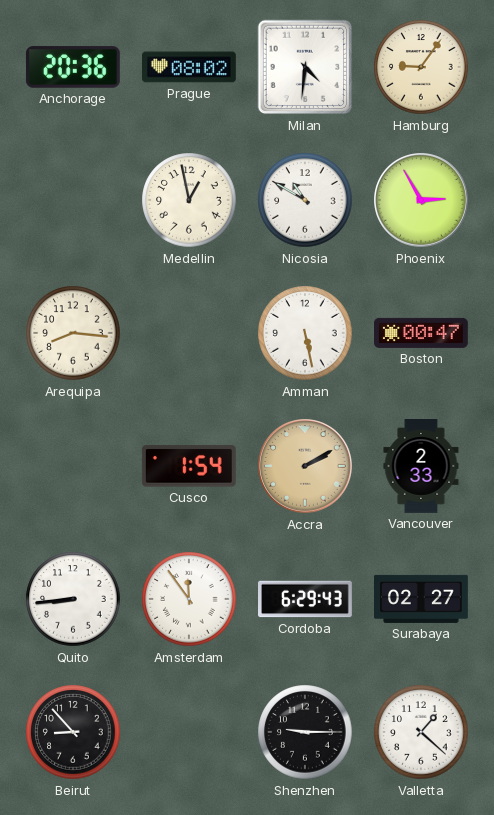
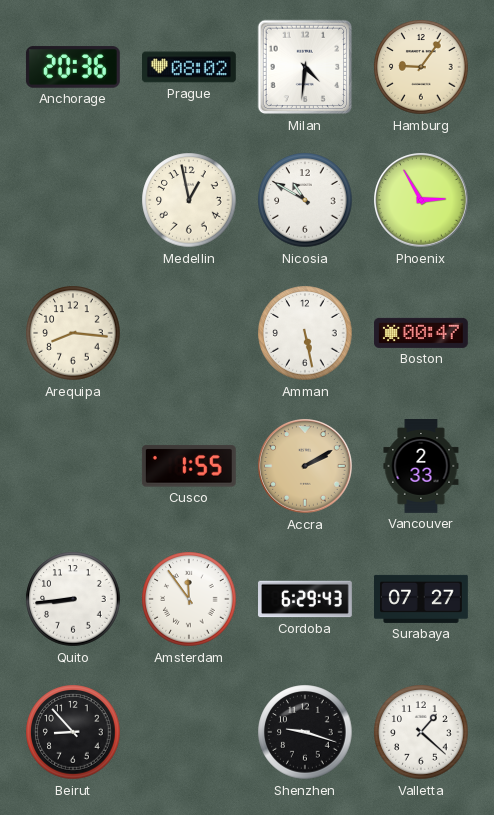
Cusco: 1:54 -> 1:55 (189, 466)
Surabaya: 02:27 -> 07:27 (422, 599)
Shenzhen: 9:15 -> 9:18 (305, 732)
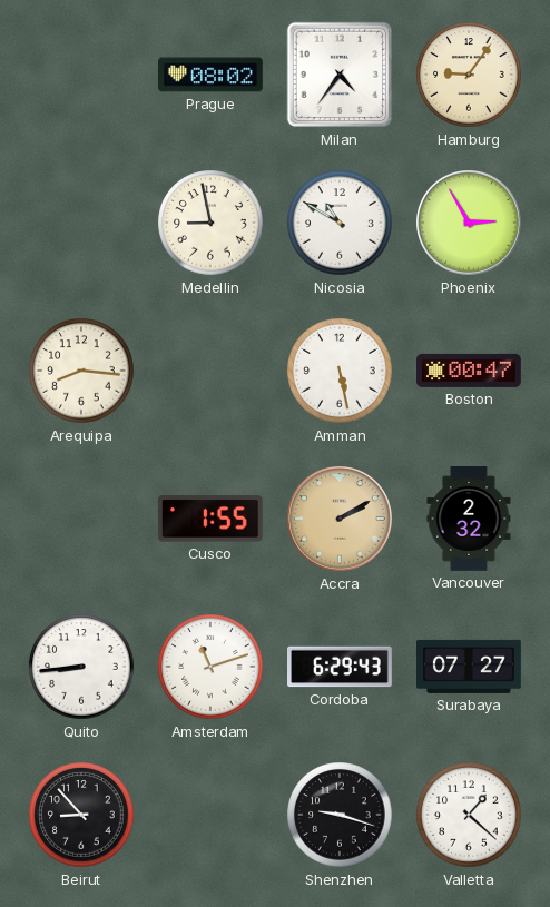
Anchorage: 20:36 -> none (73, 67)
Milan: 4:31 -> 4:36 (340, 75)
Medellin: 12:58 -> 8:58 (210, 223)
Vancouver: 2:33 -> 2:32 (469, 520)
Amsterdam: 11:54 -> 11:12 (210, 667)
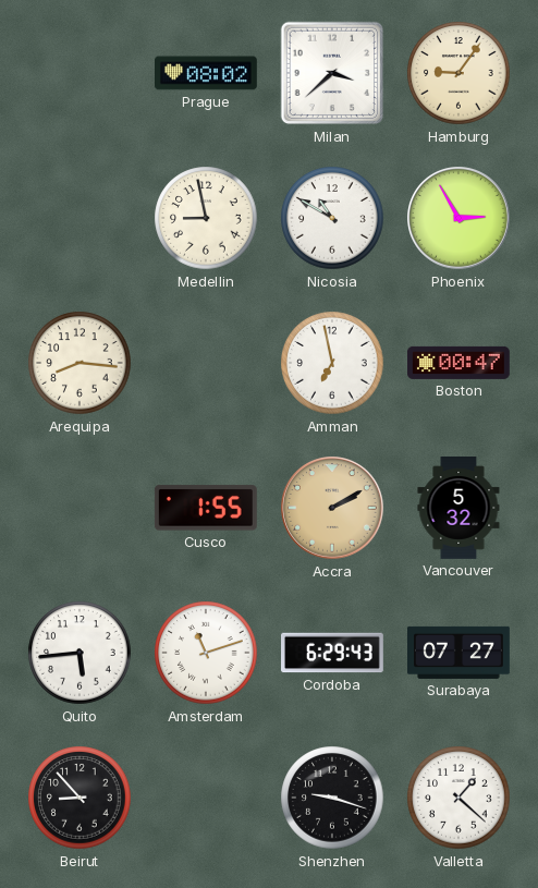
Milan: 4:36 -> 3:38 (332, 73)
Amman: 5:28 -> 6:58 (332, 363)
Vancouver: 2:32 -> 5:32 (458, 509)
Quito: 8:44 -> 5:44 (80, 653)
